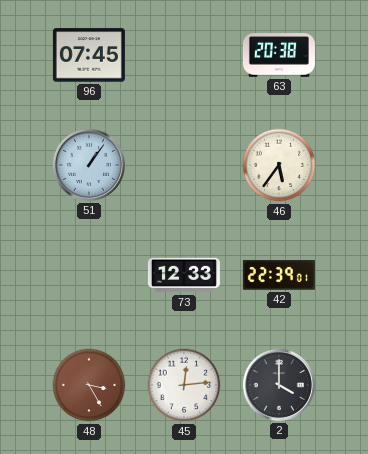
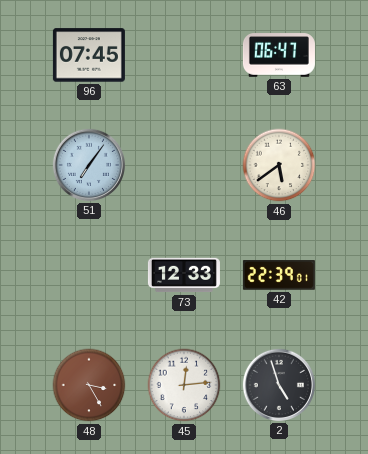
63: 20:38 -> 06:47 (279, 55)
51: 1:06 -> 7:06 (89, 165)
46: 5:36 -> 5:39 (279, 165)
2: 4:00 -> 4:57 (279, 385)
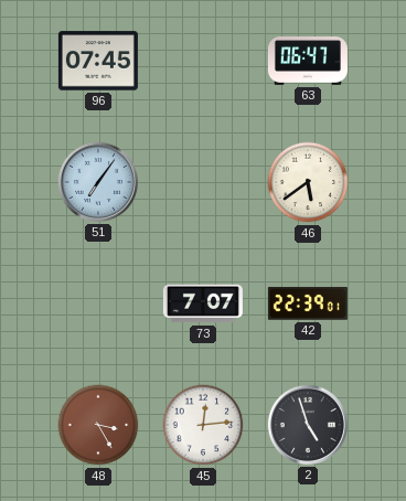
73: 12:33 -> 7:07 (203, 303)
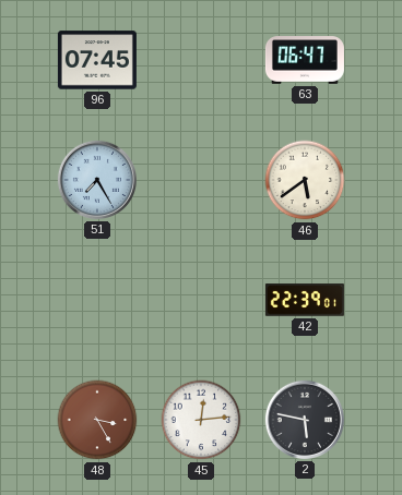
51: 7:06 -> 7:25 (97, 180)
73: 7:07 -> none (203, 303)
2: 4:57 -> 5:47 (305, 420)
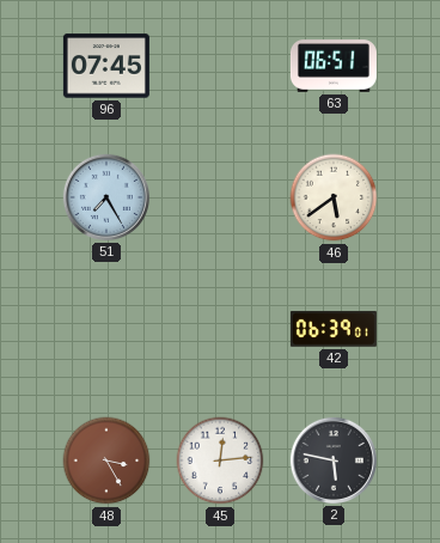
63: 06:47 -> 06:51 (334, 66)
42: 22:39 -> 06:39 (334, 329)
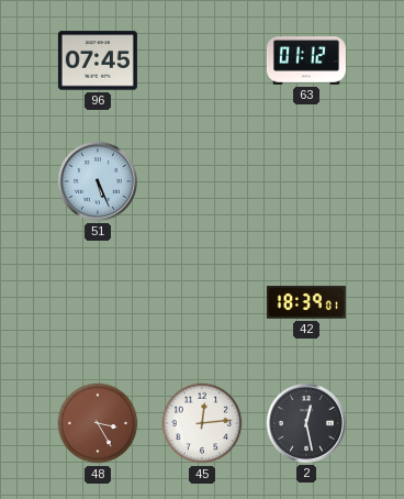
63: 06:51 -> 01:12 (306, 60)
51: 7:25 -> 5:26 (98, 181)
46: 5:39 -> none (334, 197)
42: 06:39 -> 18:39 (306, 302)
2: 5:47 -> 12:28 (306, 423)
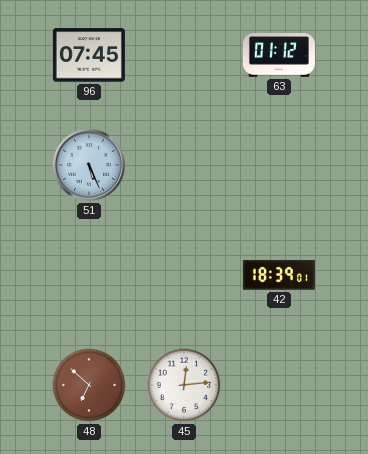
48: 3:25 -> 6:52 (89, 385)
2: 12:28 -> none (306, 423)
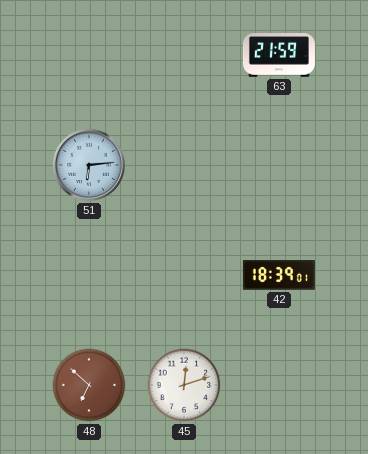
96: 07:45 -> none (89, 55)
63: 01:12 -> 21:59 (279, 55)
51: 5:26 -> 6:14 (89, 165)
45: 12:14 -> 12:12 (184, 385)
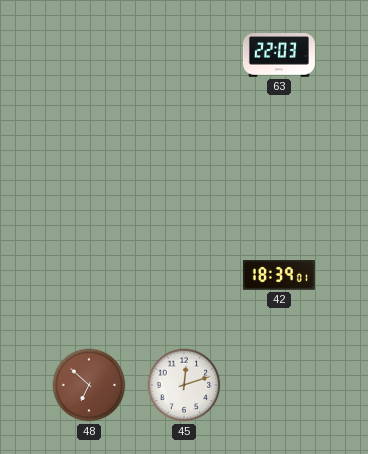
63: 21:59 -> 22:03 (279, 55)
51: 6:14 -> none (89, 165)
